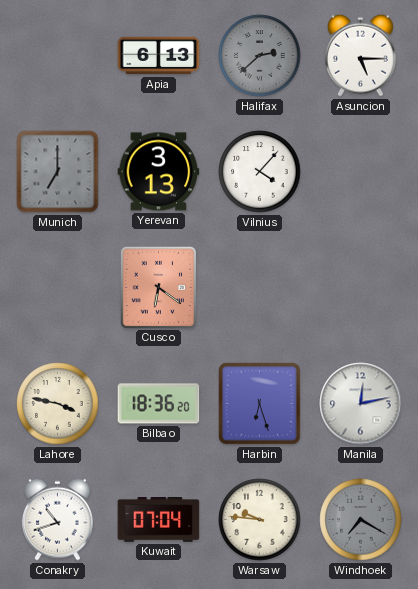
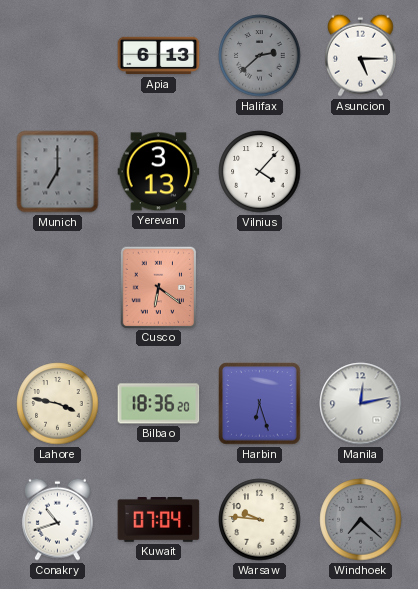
Windhoek: 7:20 -> 7:22 (361, 520)
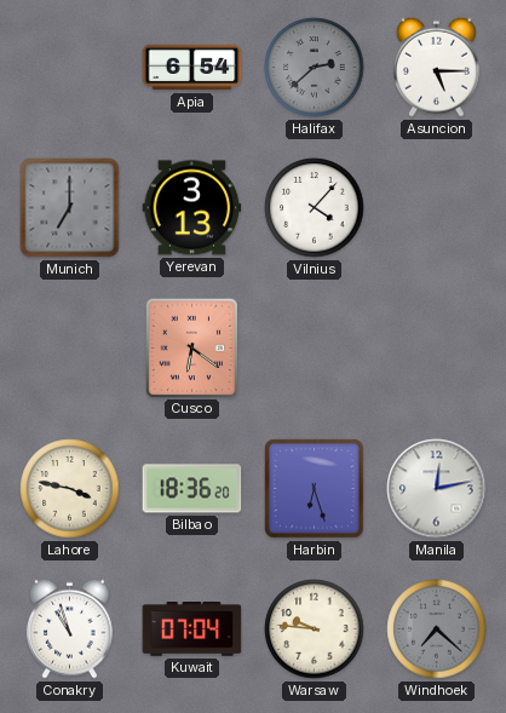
Apia: 6:13 -> 6:54 (192, 68)
Conakry: 10:42 -> 10:57 (70, 628)
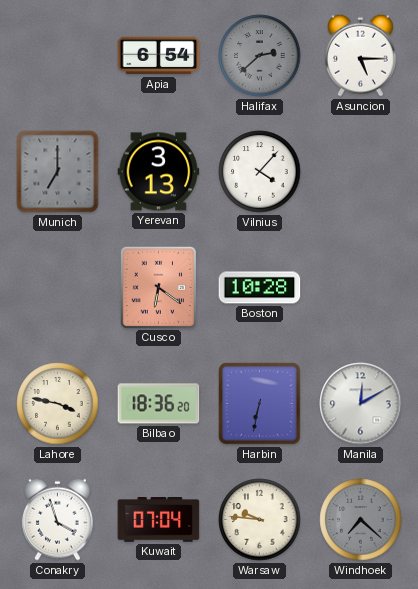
Boston: none -> 10:28 (260, 288)
Harbin: 6:27 -> 6:32 (260, 404)
Manila: 12:13 -> 12:10 (361, 404)
Conakry: 10:57 -> 3:57 (58, 519)
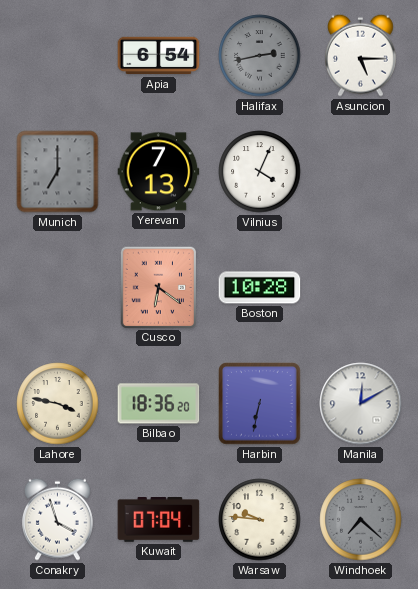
Halifax: 2:38 -> 2:43 (260, 56)
Yerevan: 3:13 -> 7:13 (159, 172)
Vilnius: 4:07 -> 4:04 (260, 172)
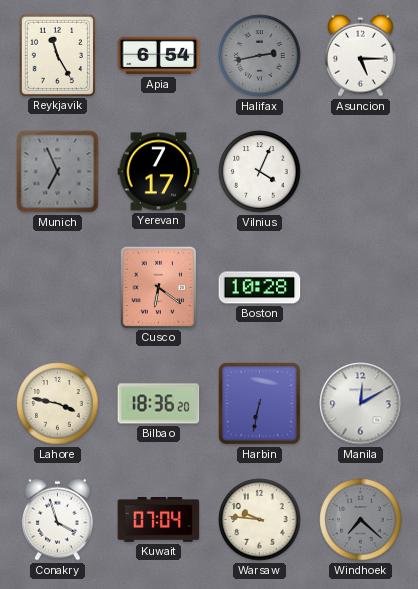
Reykjavik: none -> 11:25 (57, 55)
Munich: 7:00 -> 6:56 (58, 172)
Yerevan: 7:13 -> 7:17 (159, 172)
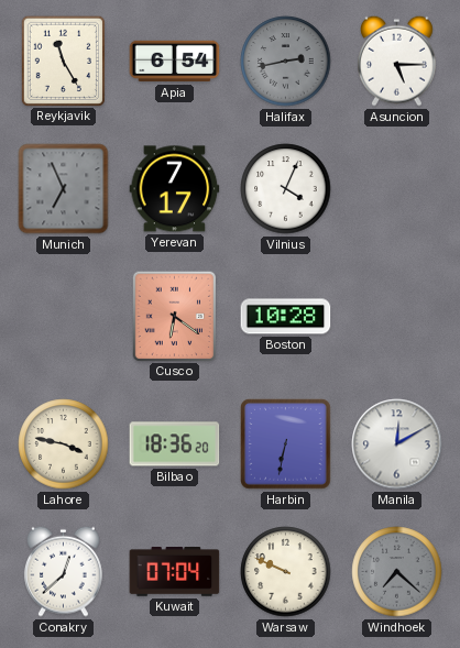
Conakry: 3:57 -> 12:38 (64, 571)
Warsaw: 9:46 -> 9:49 (286, 572)
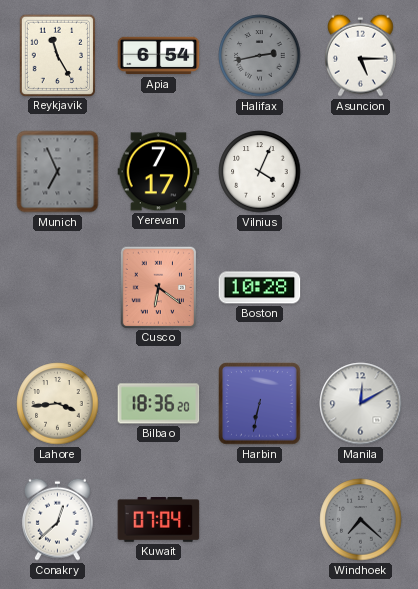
Lahore: 3:47 -> 3:44 (58, 404)
Warsaw: 9:49 -> none (286, 572)
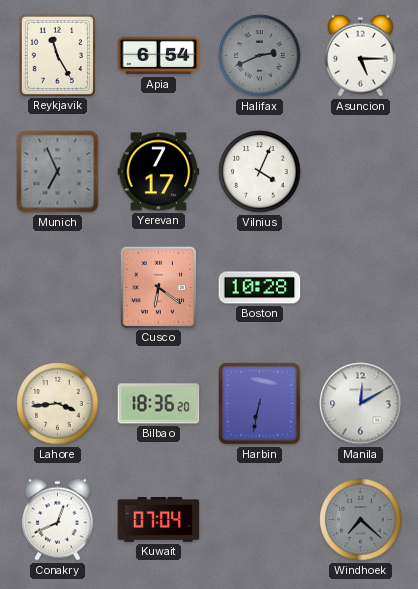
Halifax: 2:43 -> 2:41 (260, 56)
Conakry: 12:38 -> 12:41 (58, 519)
